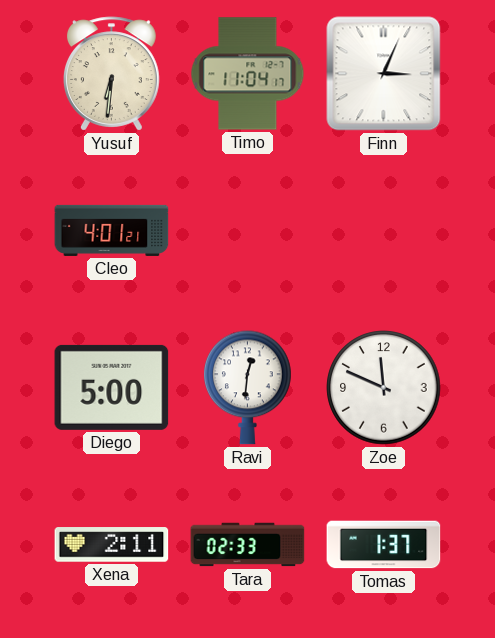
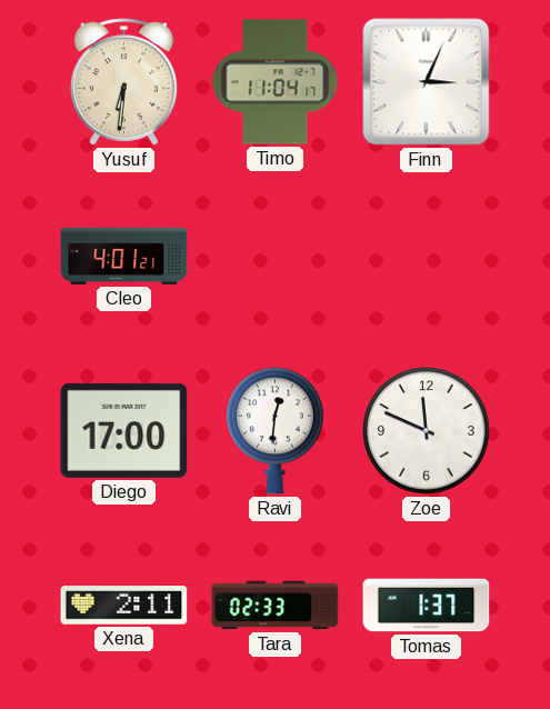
Diego: 5:00 -> 17:00 (124, 430)
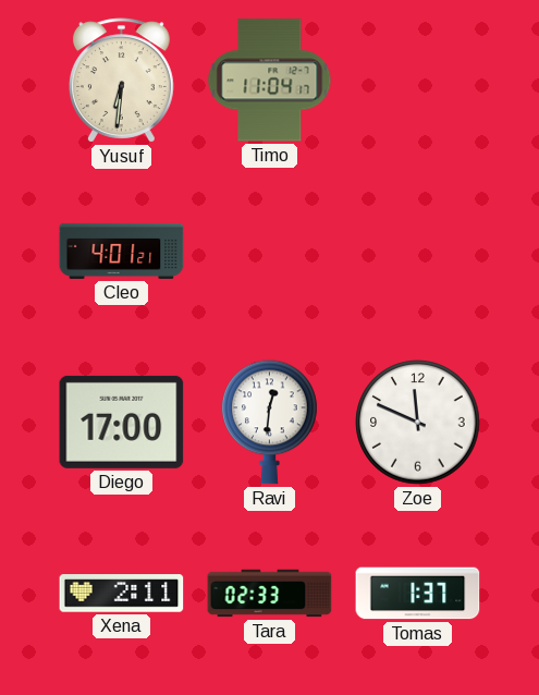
Finn: 3:04 -> none (427, 82)
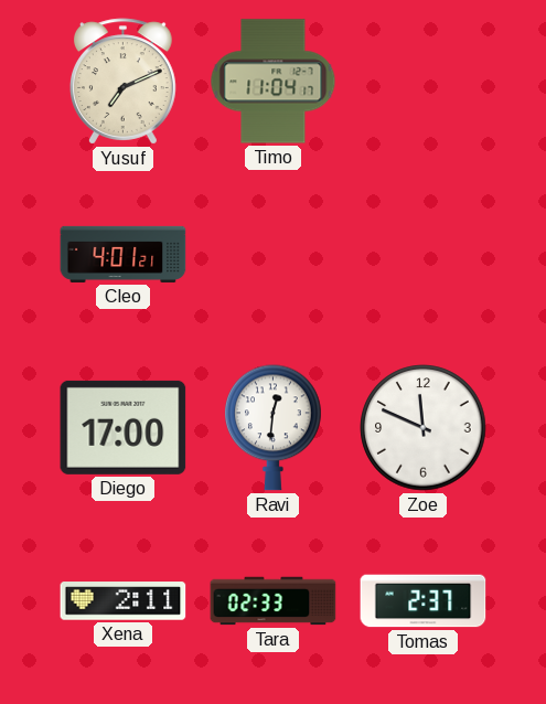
Yusuf: 6:31 -> 7:11 (122, 82)
Tomas: 1:37 -> 2:37 (424, 601)
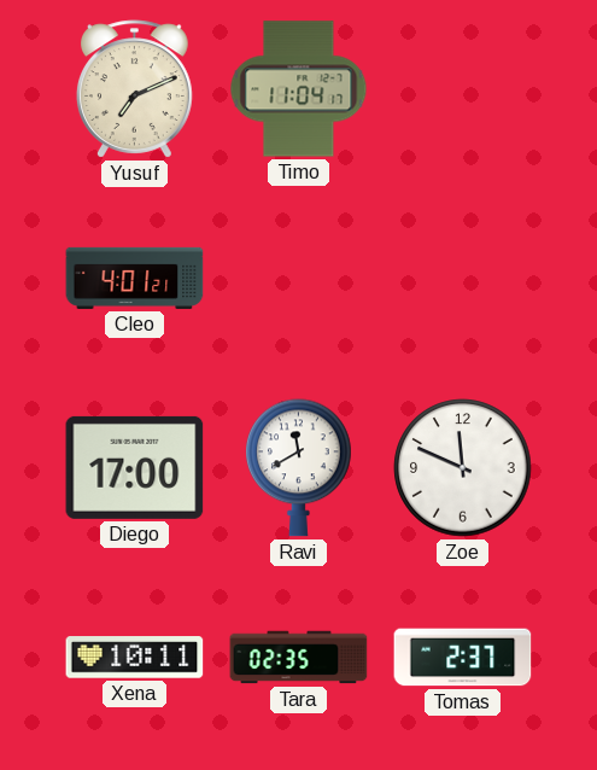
Ravi: 12:31 -> 11:40 (299, 468)
Xena: 2:11 -> 10:11 (135, 658)
Tara: 02:33 -> 02:35 (299, 658)
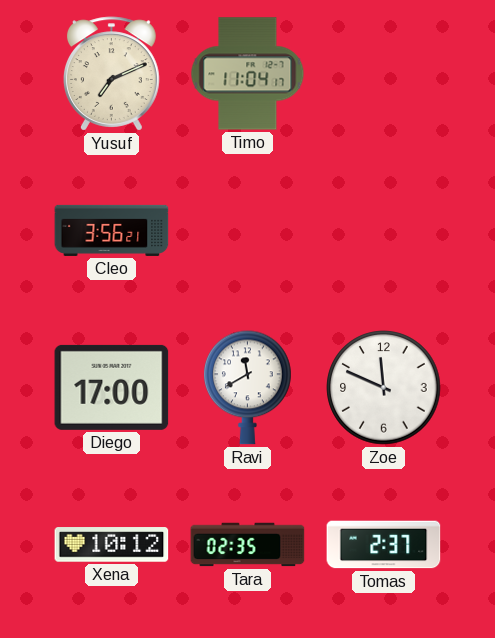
Cleo: 4:01 -> 3:56 (112, 230)
Xena: 10:11 -> 10:12 (112, 545)
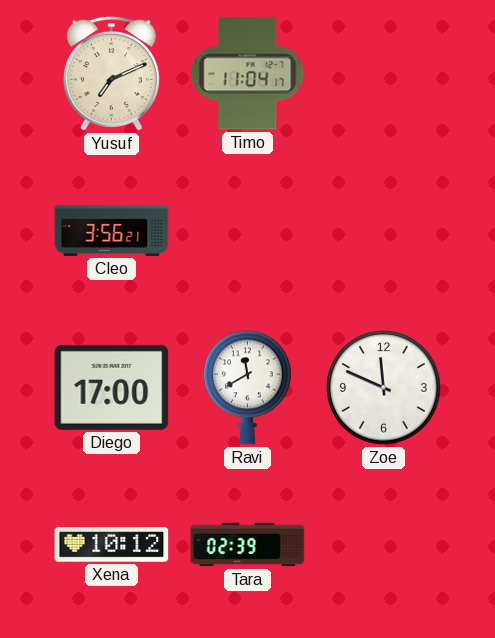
Tara: 02:35 -> 02:39 (248, 545)
Tomas: 2:37 -> none (384, 545)
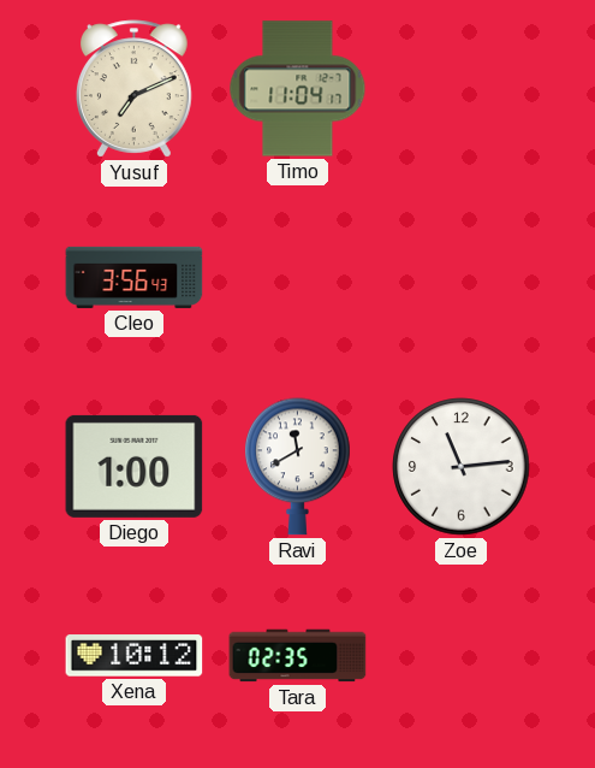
Cleo: 3:56:21 -> 3:56:43 (135, 277)
Diego: 17:00 -> 1:00 (135, 466)
Zoe: 11:49 -> 11:14 (462, 467)
Tara: 02:39 -> 02:35 (298, 656)
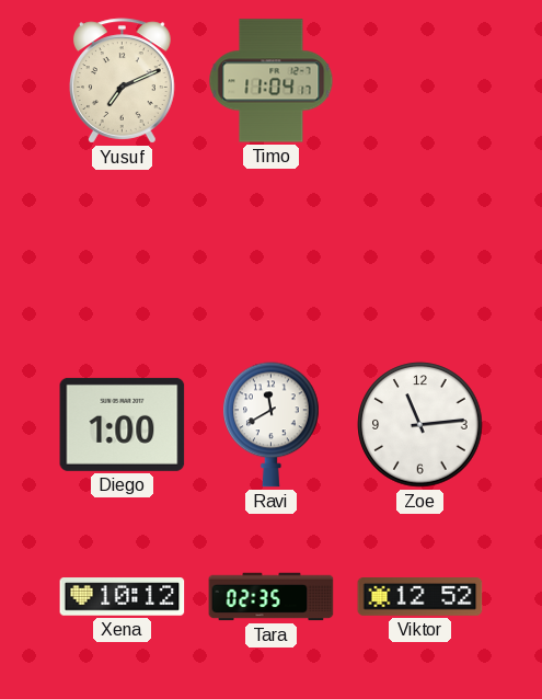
Cleo: 3:56 -> none (135, 277)
Viktor: none -> 12:52 (420, 597)
